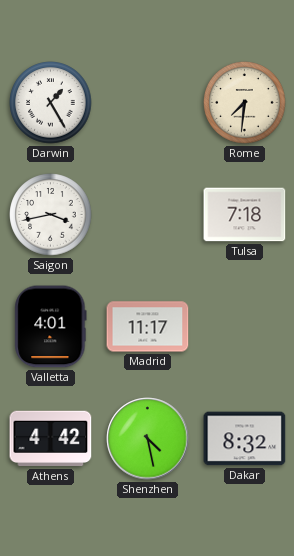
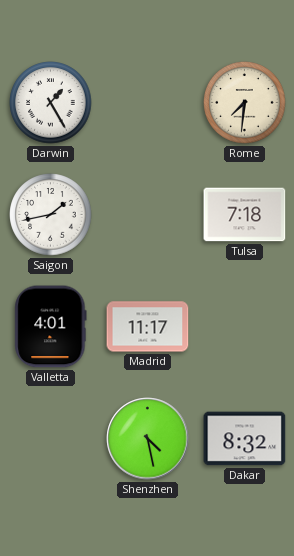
Saigon: 3:43 -> 1:43 (51, 215)
Athens: 4:42 -> none (51, 439)
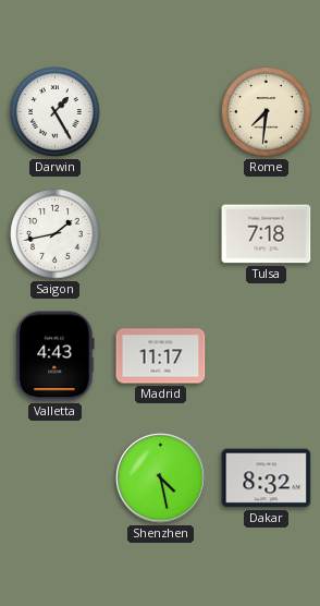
Valletta: 4:01 -> 4:43 (56, 356)
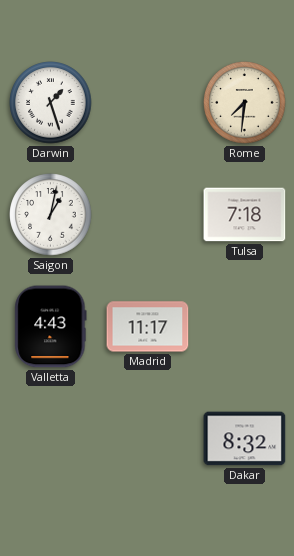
Darwin: 1:25 -> 1:27 (51, 103)
Saigon: 1:43 -> 1:02 (51, 215)
Shenzhen: 4:28 -> none (161, 478)
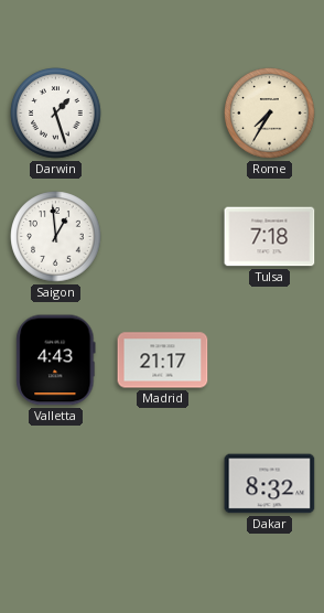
Rome: 7:31 -> 7:35 (270, 114)
Saigon: 1:02 -> 12:59 (56, 237)
Madrid: 11:17 -> 21:17 (163, 361)
